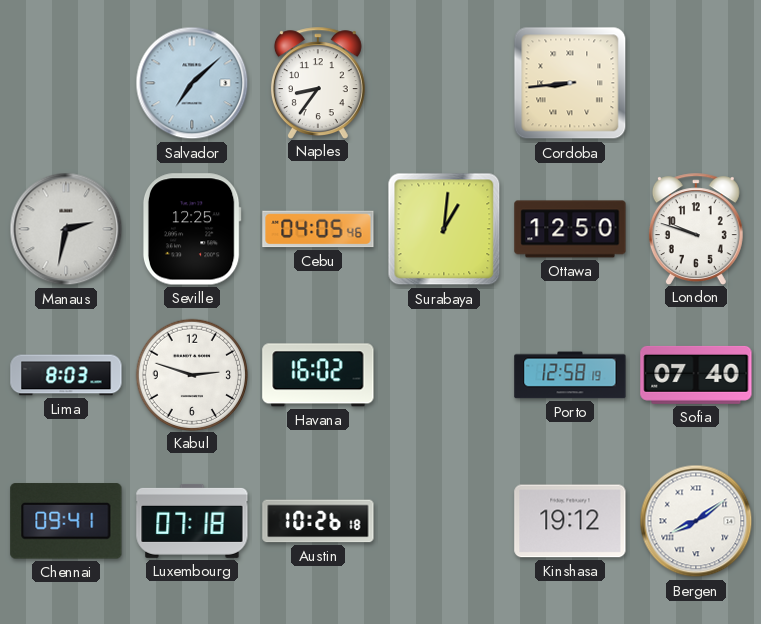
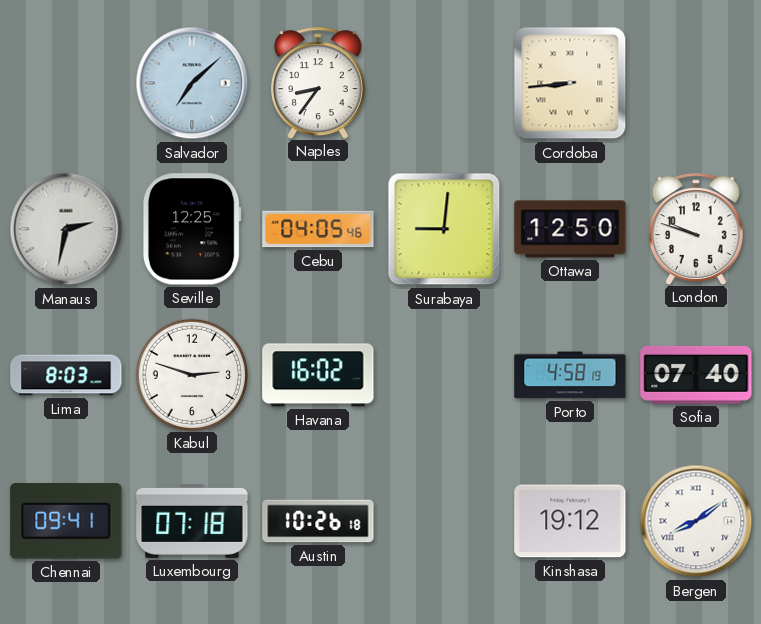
Surabaya: 1:01 -> 9:01 (444, 229)
Porto: 12:58 -> 4:58 (570, 375)
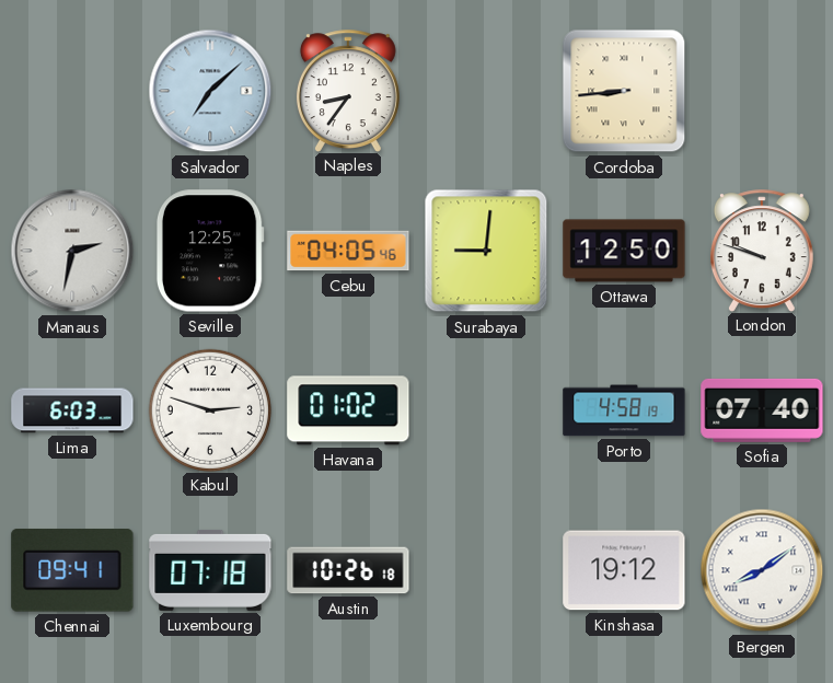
Lima: 8:03 -> 6:03 (72, 410)
Havana: 16:02 -> 01:02 (348, 410)
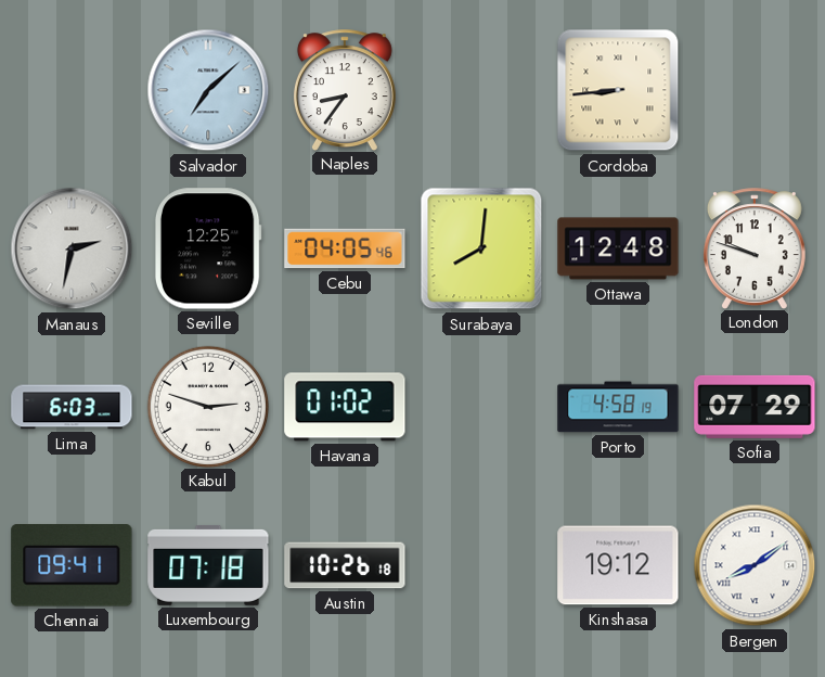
Surabaya: 9:01 -> 8:01 (481, 248)
Ottawa: 12:50 -> 12:48 (618, 248)
Sofia: 07:40 -> 07:29 (755, 407)
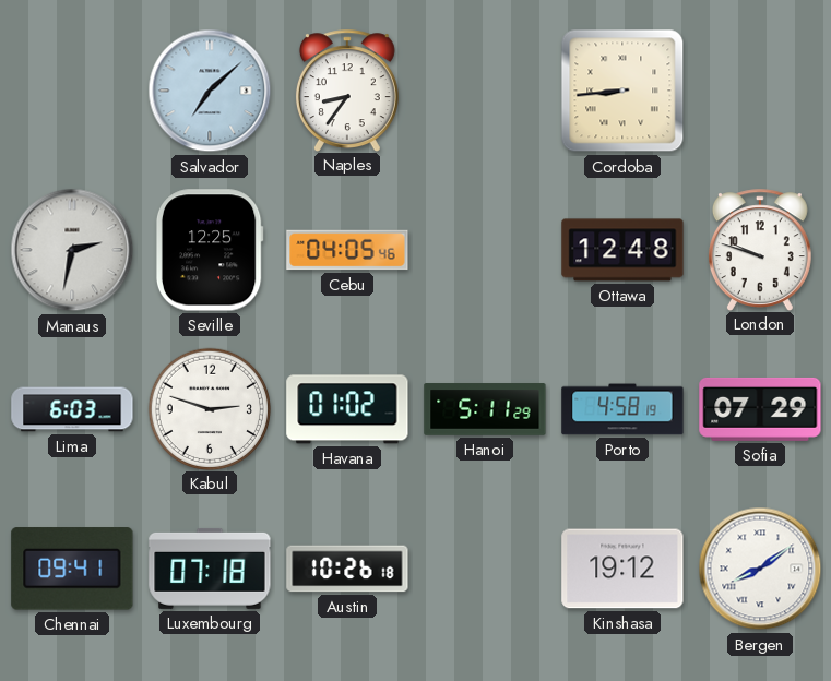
Surabaya: 8:01 -> none (481, 248)
Hanoi: none -> 5:11 (485, 409)
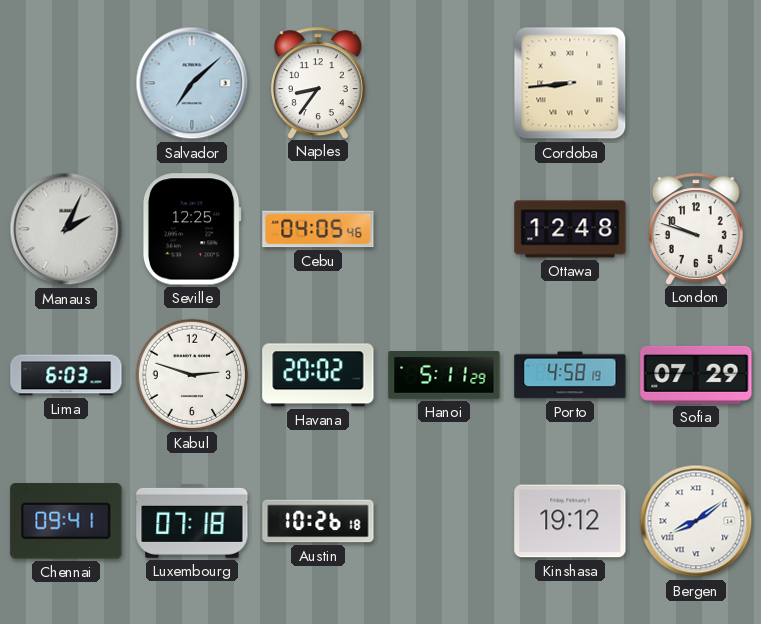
Manaus: 2:32 -> 2:04 (66, 229)
Havana: 01:02 -> 20:02 (318, 375)
